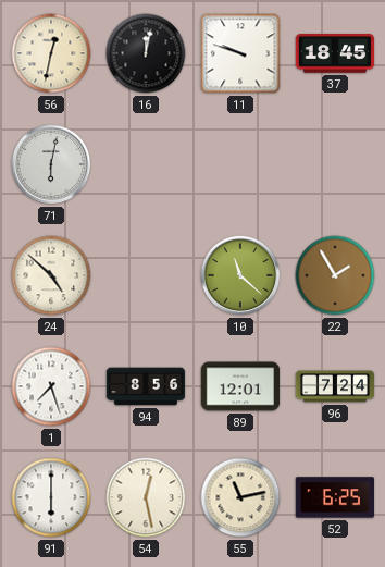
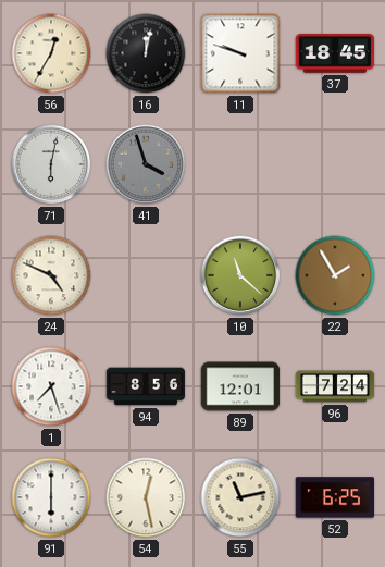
56: 12:32 -> 12:35 (51, 53)
41: none -> 3:57 (146, 164)
24: 4:52 -> 4:49 (51, 275)
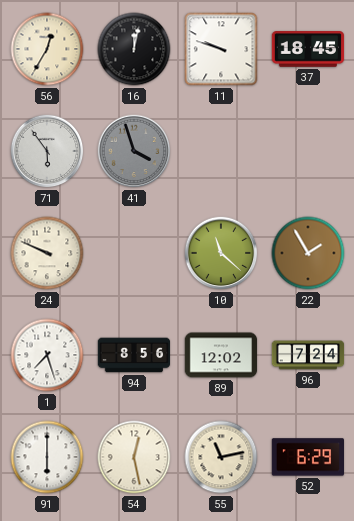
71: 6:02 -> 5:54 (47, 151)
24: 4:49 -> 9:49 (47, 253)
89: 12:01 -> 12:02 (221, 355)
52: 6:25 -> 6:29 (307, 457)
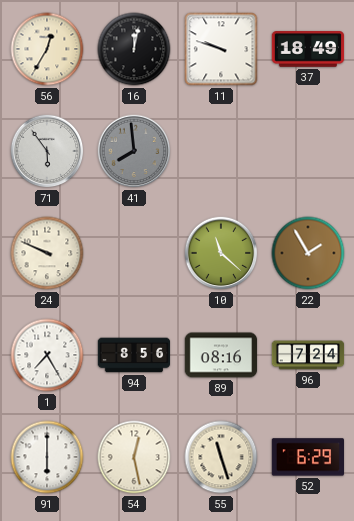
37: 18:45 -> 18:49 (308, 49)
41: 3:57 -> 7:59 (134, 151)
1: 7:27 -> 7:25 (47, 355)
89: 12:02 -> 08:16 (221, 355)
55: 11:13 -> 11:27 (221, 457)
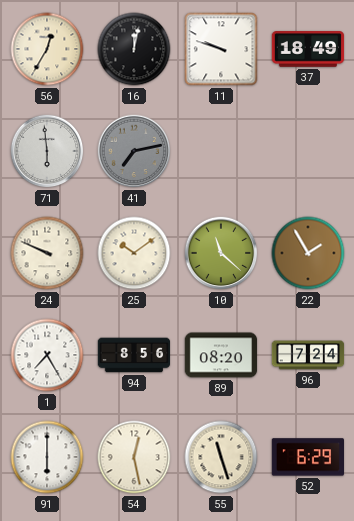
71: 5:54 -> 5:59 (47, 151)
41: 7:59 -> 7:13 (134, 151)
25: none -> 10:09 (134, 253)
89: 08:16 -> 08:20 (221, 355)
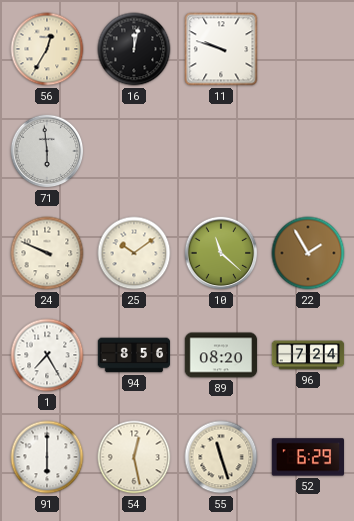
37: 18:49 -> none (308, 49)
41: 7:13 -> none (134, 151)
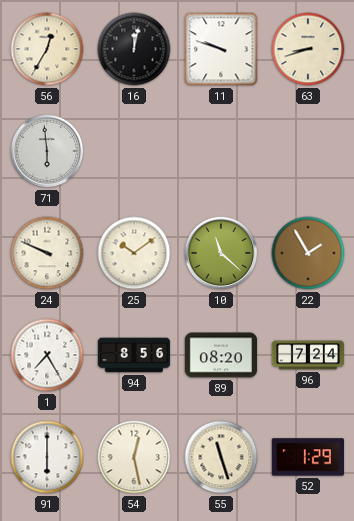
63: none -> 8:42 (308, 49)
52: 6:29 -> 1:29 (307, 457)
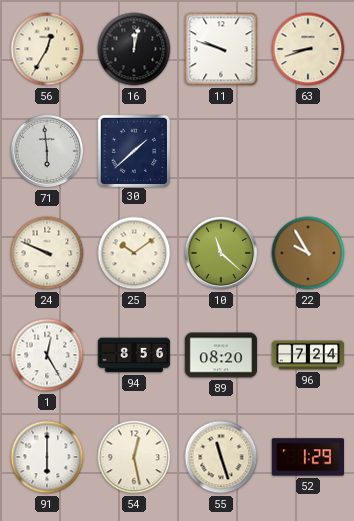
30: none -> 1:38 (133, 150)
22: 1:55 -> 9:55 (308, 253)
1: 7:25 -> 12:25 (47, 355)
